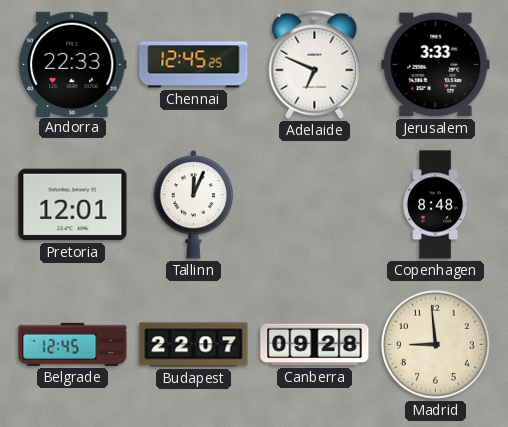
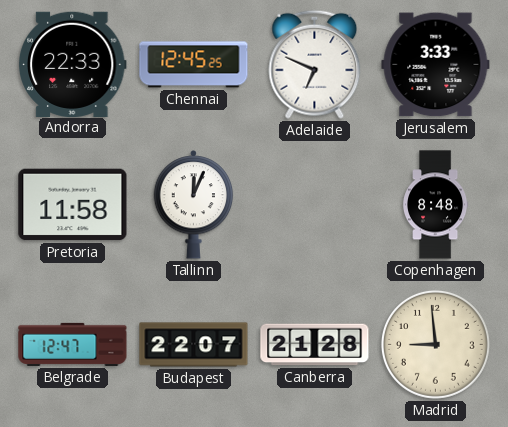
Pretoria: 12:01 -> 11:58 (73, 205)
Belgrade: 12:45 -> 12:47 (73, 344)
Canberra: 09:28 -> 21:28 (315, 345)
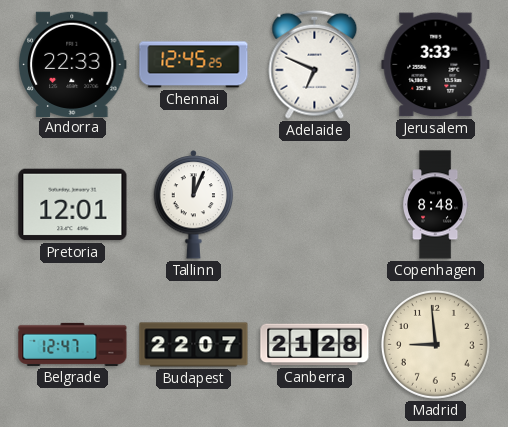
Pretoria: 11:58 -> 12:01 (73, 205)
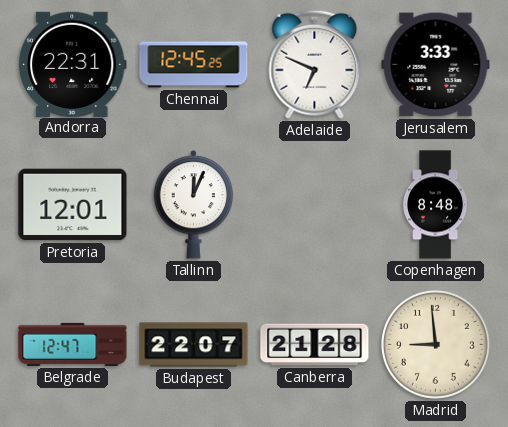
Andorra: 22:33 -> 22:31 (72, 64)
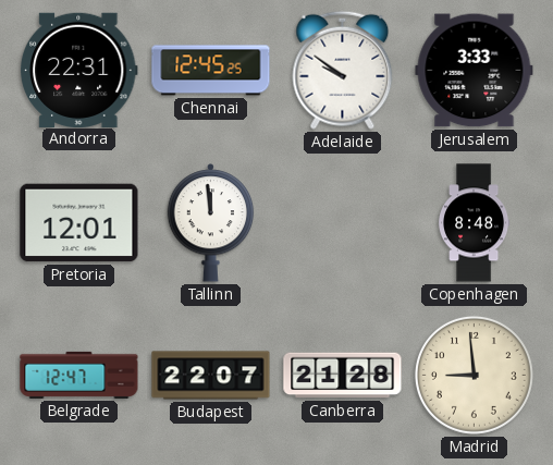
Adelaide: 6:49 -> 9:51 (343, 70)
Tallinn: 12:04 -> 11:59 (211, 223)
